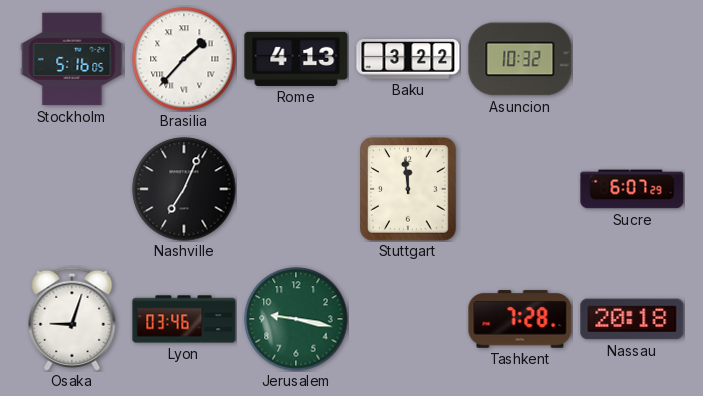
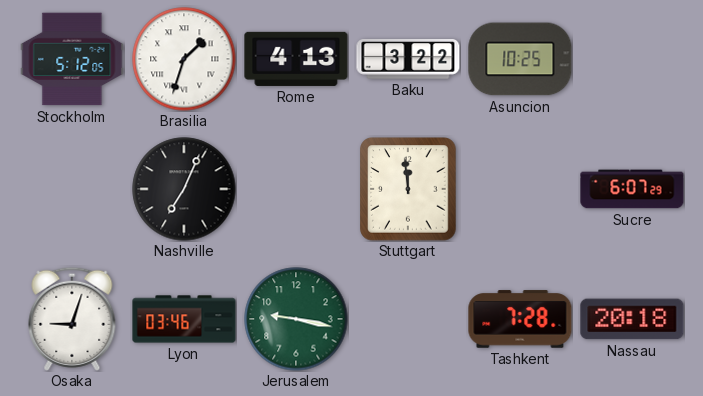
Stockholm: 5:16 -> 5:12 (72, 59)
Brasilia: 1:37 -> 1:33 (184, 59)
Asuncion: 10:32 -> 10:25 (520, 59)
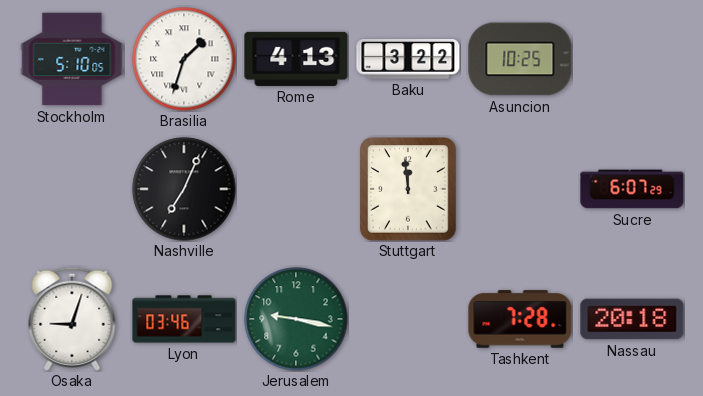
Stockholm: 5:12 -> 5:10 (72, 59)
